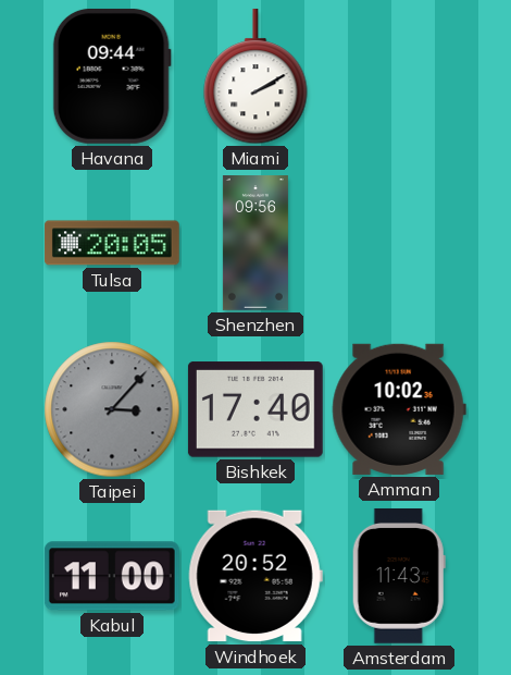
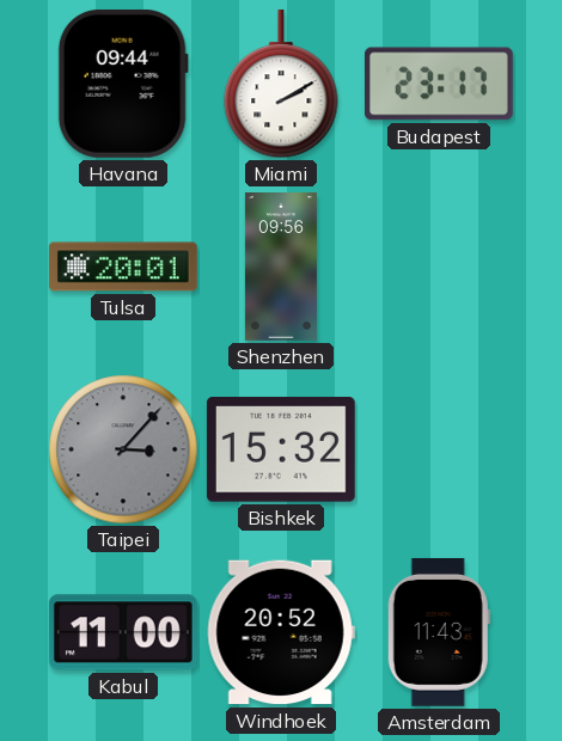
Budapest: none -> 23:17 (439, 84)
Tulsa: 20:05 -> 20:01 (123, 267)
Bishkek: 17:40 -> 15:32 (281, 449)
Amman: 10:02 -> none (399, 409)
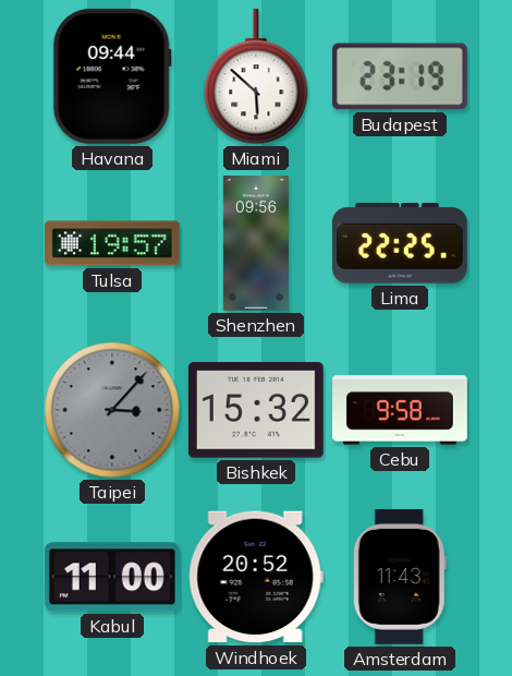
Miami: 2:10 -> 5:52 (256, 76)
Budapest: 23:17 -> 23:19 (400, 76)
Tulsa: 20:01 -> 19:57 (112, 243)
Lima: none -> 22:25 (400, 244)
Cebu: none -> 9:58 (401, 410)
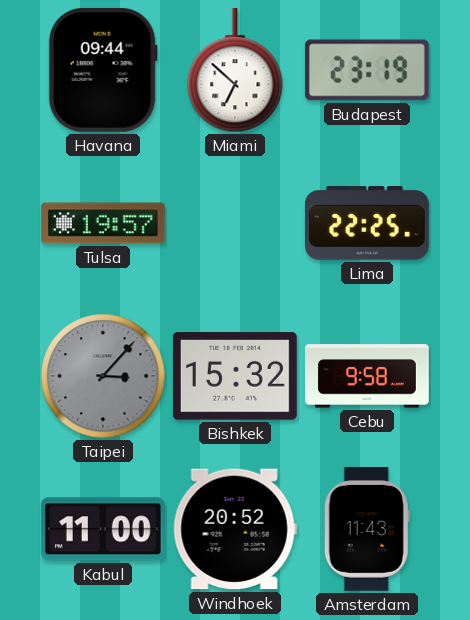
Miami: 5:52 -> 6:52 (235, 70)
Shenzhen: 09:56 -> none (256, 244)
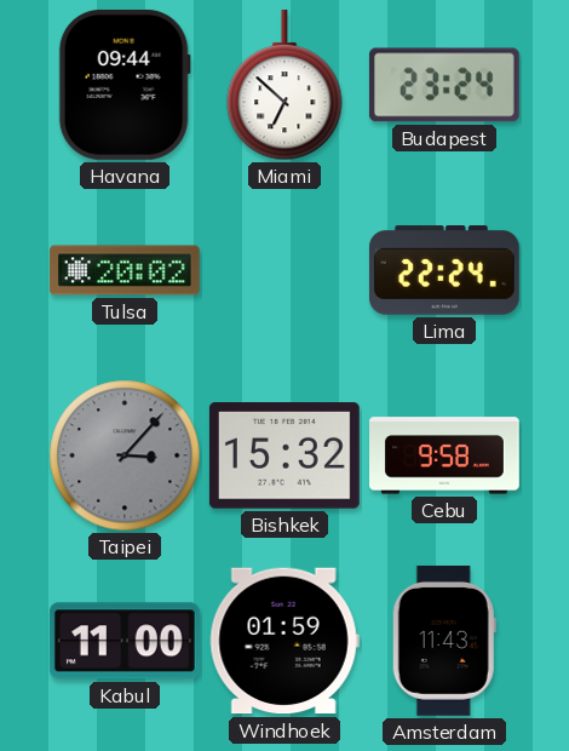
Budapest: 23:19 -> 23:24 (444, 85)
Tulsa: 19:57 -> 20:02 (125, 270)
Lima: 22:25 -> 22:24 (444, 271)
Windhoek: 20:52 -> 01:59 (284, 641)
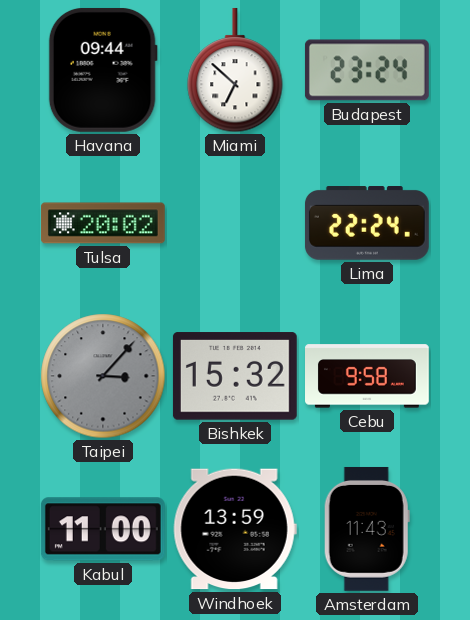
Windhoek: 01:59 -> 13:59 (235, 529)
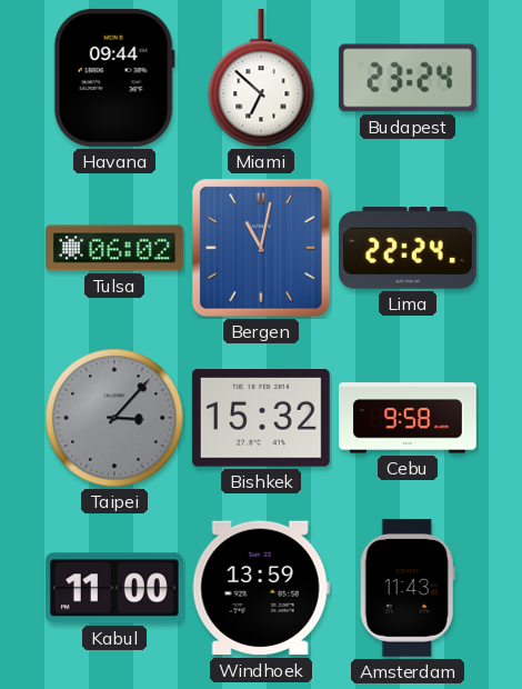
Tulsa: 20:02 -> 06:02 (114, 248)
Bergen: none -> 11:02 (261, 248)
